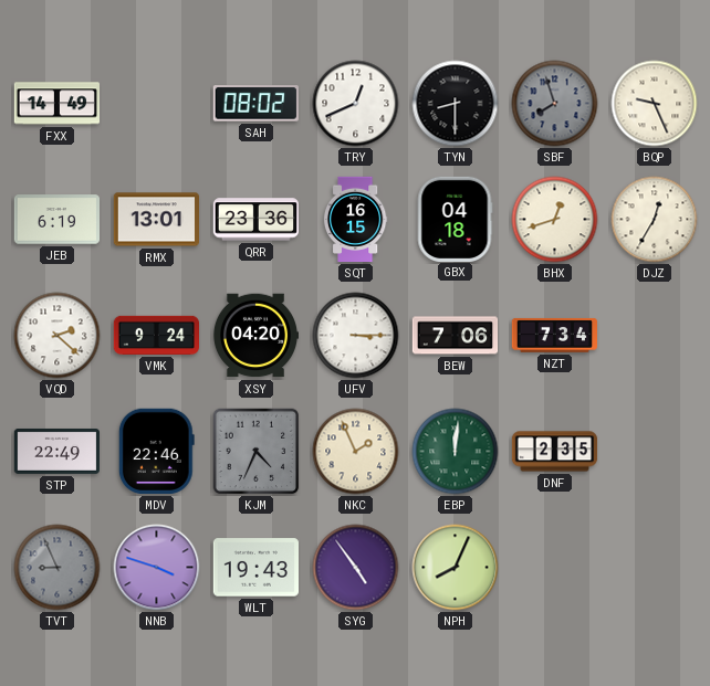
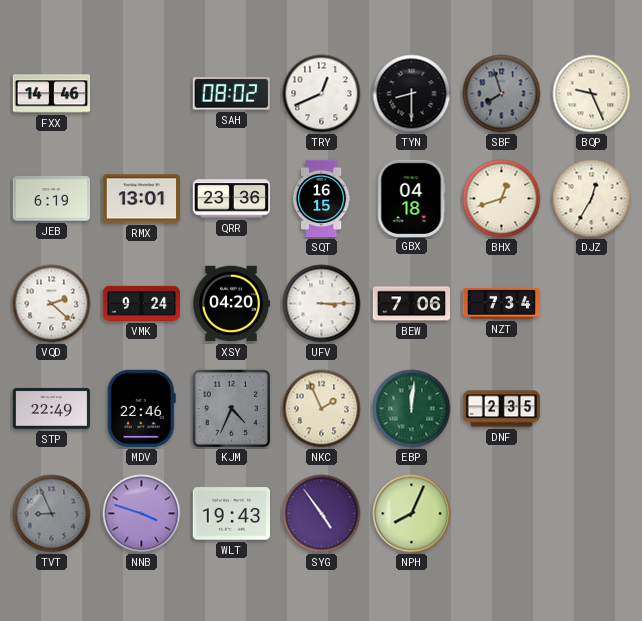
FXX: 14:49 -> 14:46 (51, 94)
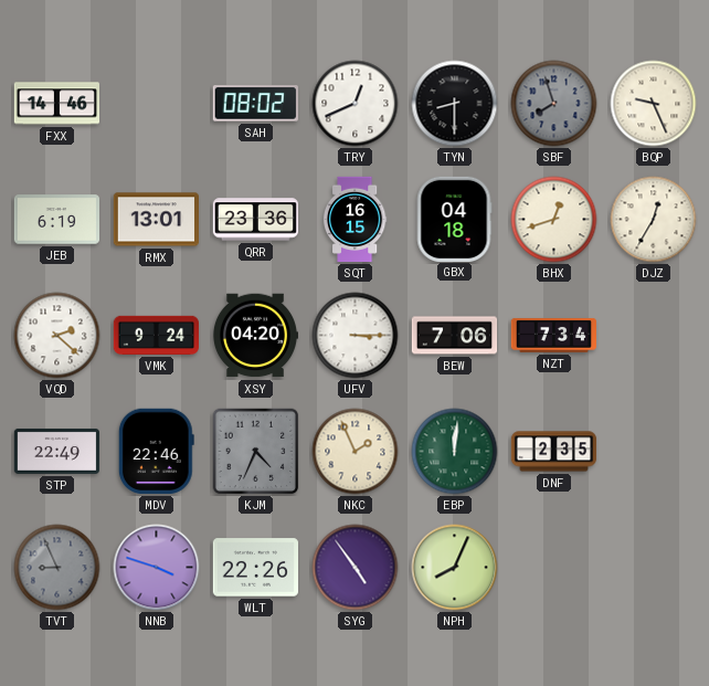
WLT: 19:43 -> 22:26 (255, 568)
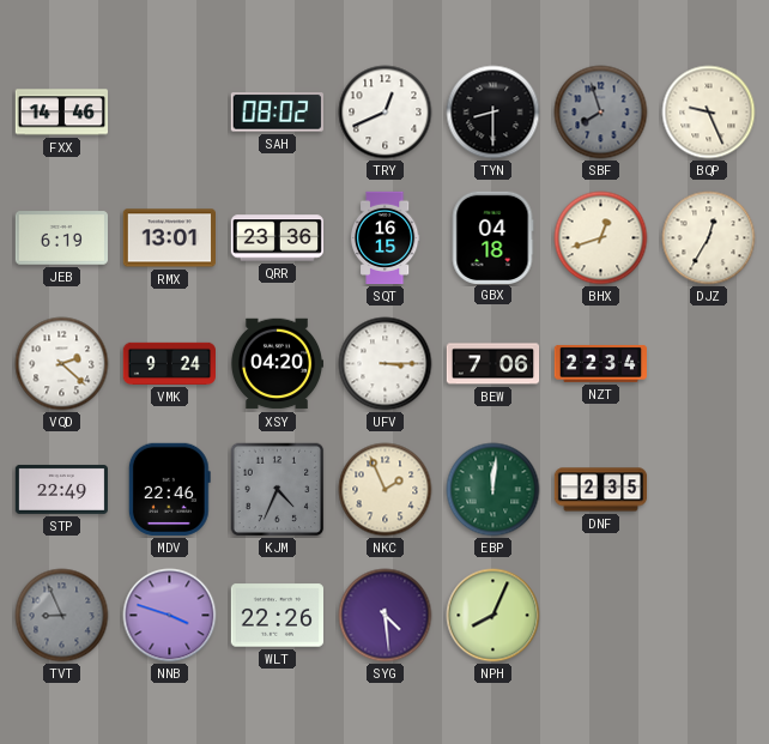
NZT: 7:34 -> 22:34 (600, 363)
SYG: 4:54 -> 4:29 (386, 616)
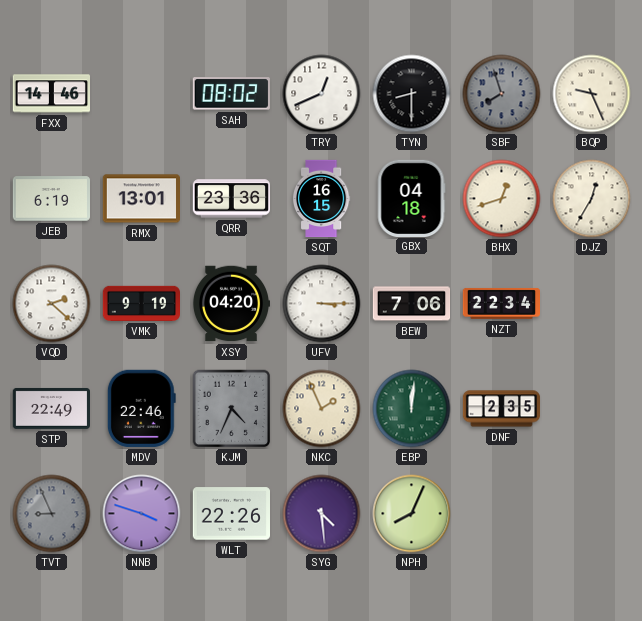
VMK: 9:24 -> 9:19 (141, 303)
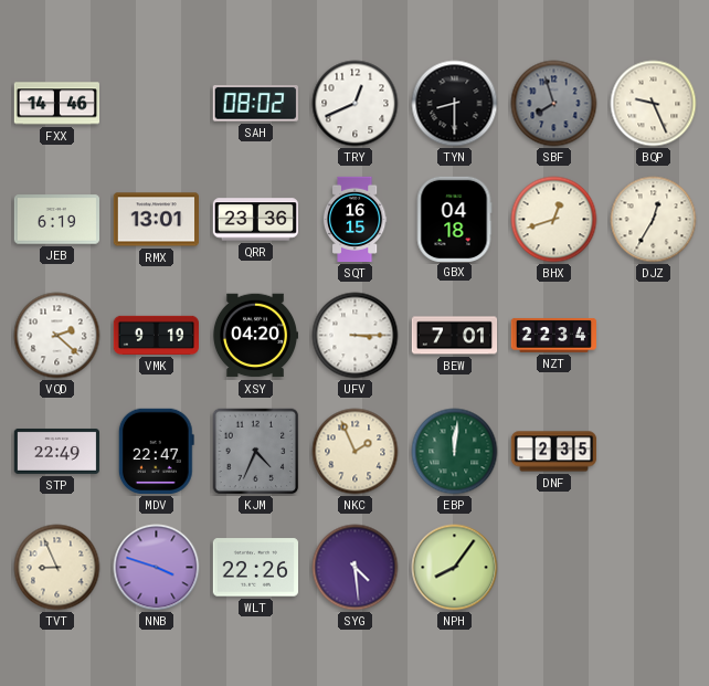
BEW: 7:06 -> 7:01 (455, 336)
MDV: 22:46 -> 22:47 (156, 451)
TVT dial: grey -> cream (57, 568)
NPH: 8:04 -> 8:06 (455, 568)
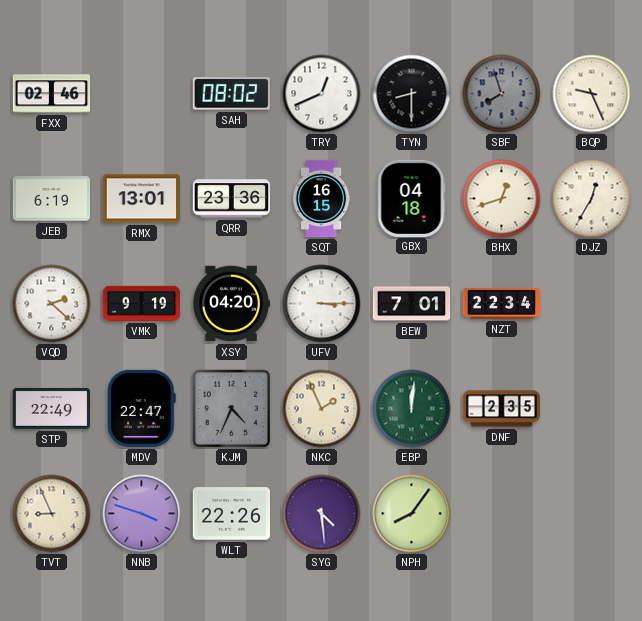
FXX: 14:46 -> 02:46 (51, 94)
